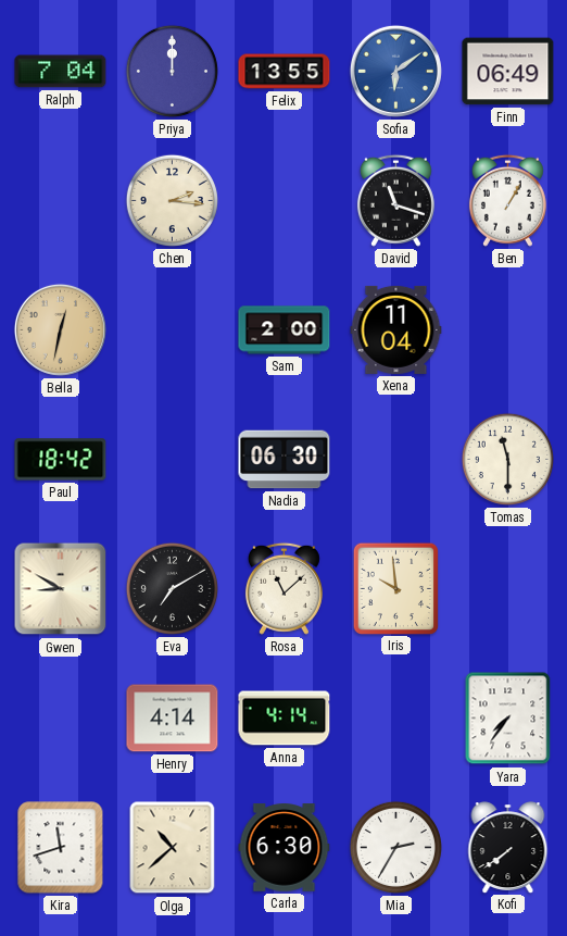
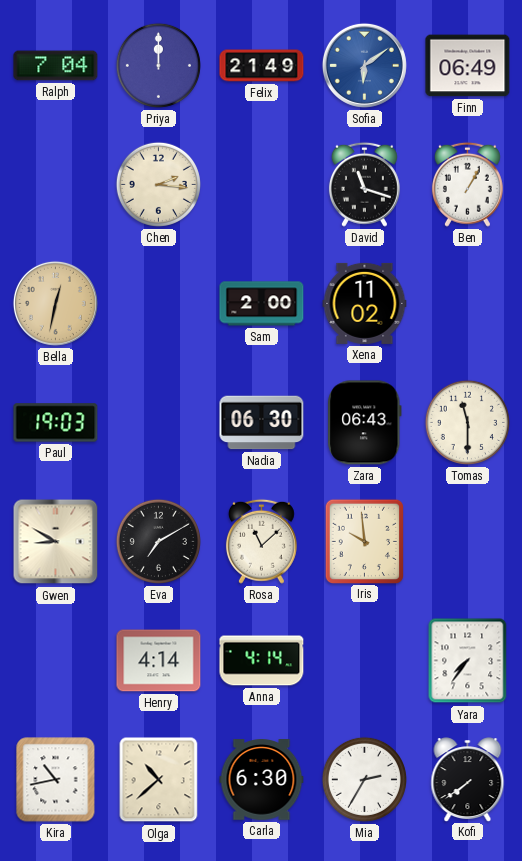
Felix: 13:55 -> 21:49 (262, 66)
Xena: 11:04 -> 11:02 (365, 303)
Paul: 18:42 -> 19:03 (56, 423)
Zara: none -> 06:43 (365, 423)
Kira: 11:42 -> 10:43 (56, 780)
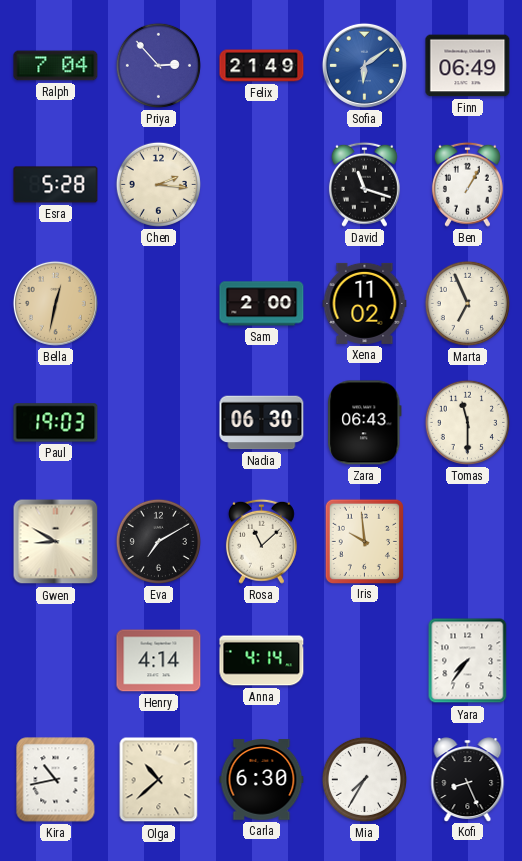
Priya: 12:00 -> 2:53 (158, 65)
Esra: none -> 5:28 (56, 185)
Marta: none -> 6:56 (467, 303)
Mia: 2:35 -> 7:35 (364, 779)
Kofi: 7:39 -> 8:26 (468, 779)
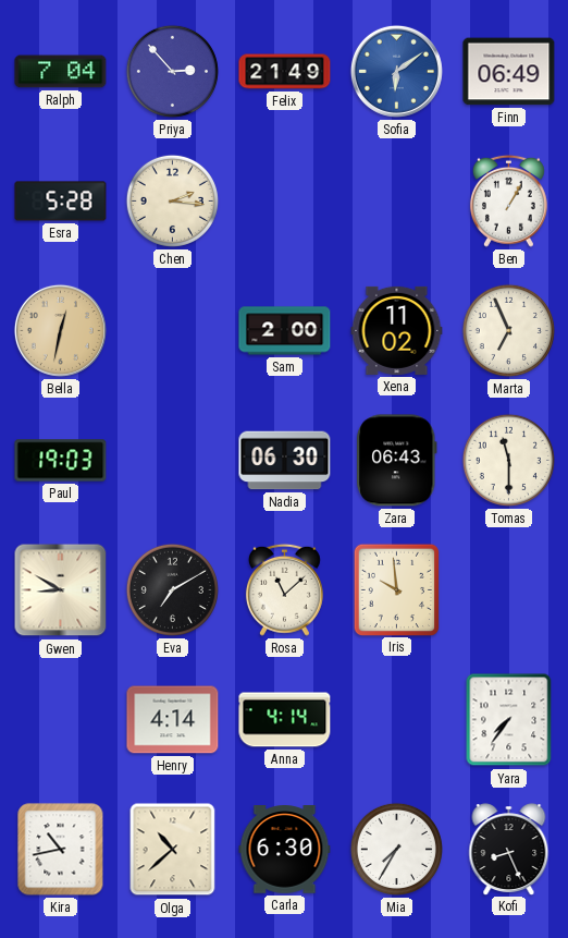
David: 11:18 -> none (364, 184)
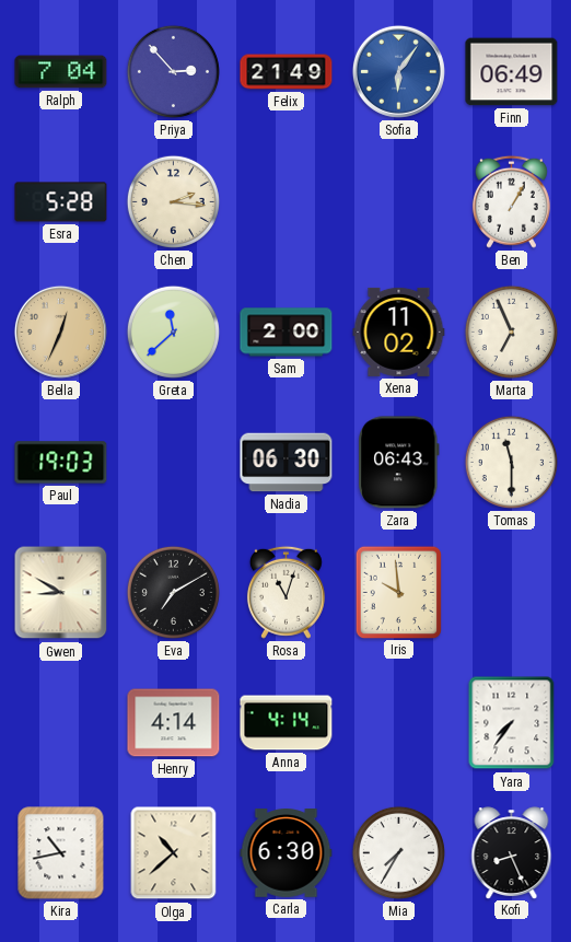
Sofia: 6:09 -> 6:06 (398, 71)
Bella: 12:32 -> 12:34 (60, 332)
Greta: none -> 11:38 (173, 332)
Rosa: 11:08 -> 11:03 (285, 592)
